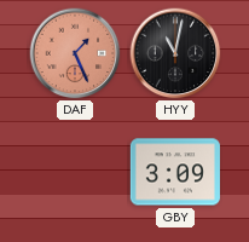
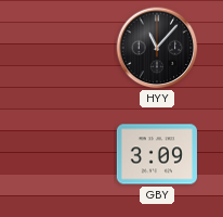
DAF: 1:26 -> none (75, 53)
HYY: 11:02 -> 11:07 (157, 48)
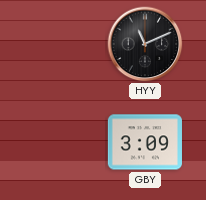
HYY: 11:07 -> 11:11 (145, 44)
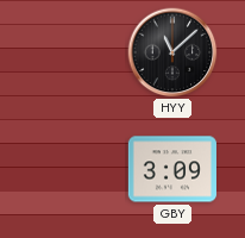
HYY: 11:11 -> 11:08 (172, 52)
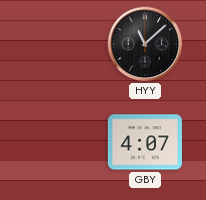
GBY: 3:09 -> 4:07 (145, 142)
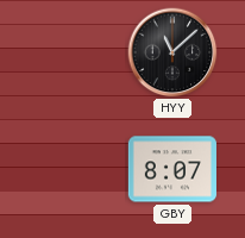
GBY: 4:07 -> 8:07 (172, 169)
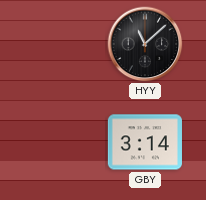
GBY: 8:07 -> 3:14 (145, 142)
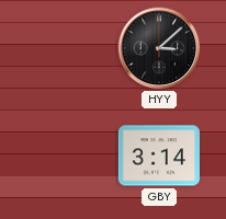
HYY: 11:08 -> 3:08 (159, 48)
